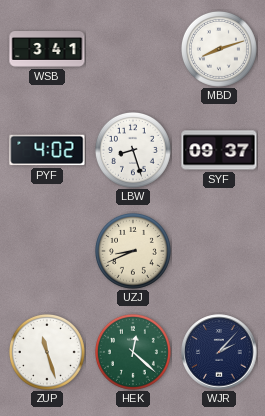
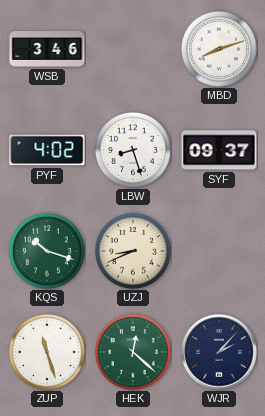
WSB: 3:41 -> 3:46 (47, 50)
KQS: none -> 10:18 (47, 251)
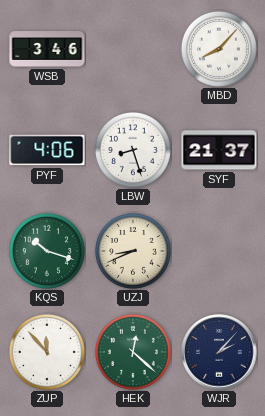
MBD: 8:12 -> 8:07 (219, 49)
PYF: 4:02 -> 4:06 (47, 150)
SYF: 09:37 -> 21:37 (219, 150)
ZUP: 11:27 -> 11:53 (47, 352)
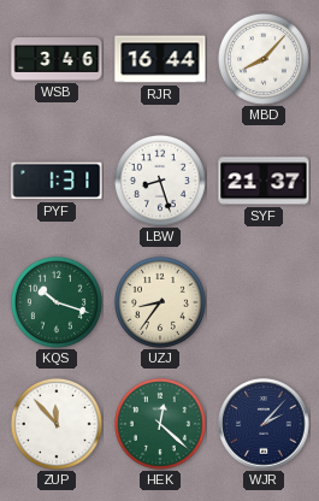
RJR: none -> 16:44 (160, 59)
PYF: 4:06 -> 1:31 (57, 181)
UZJ: 8:41 -> 8:36 (160, 302)
